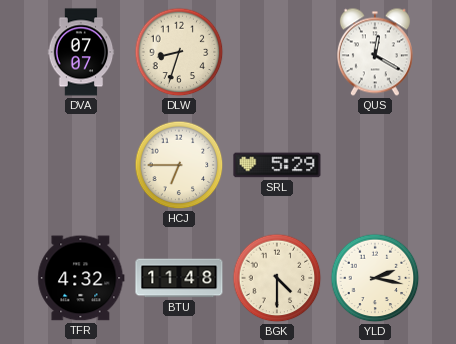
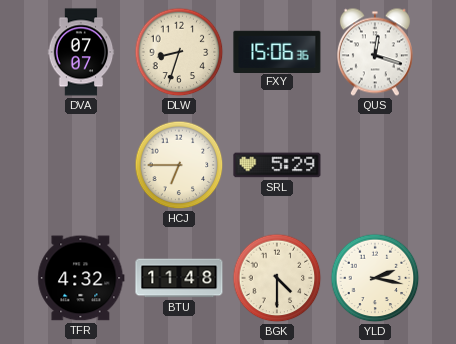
FXY: none -> 15:06 (277, 51)
QUS: 12:20 -> 12:18 (375, 52)
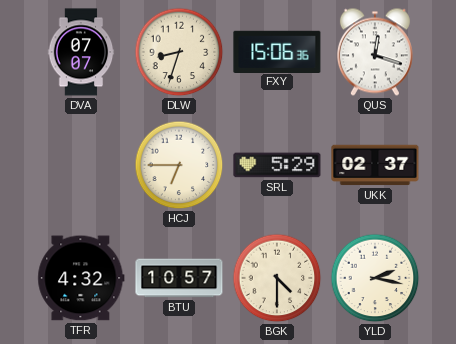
UKK: none -> 02:37 (375, 165)
BTU: 11:48 -> 10:57 (179, 278)
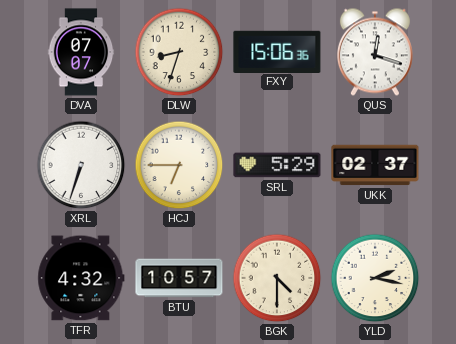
XRL: none -> 6:33 (81, 165)
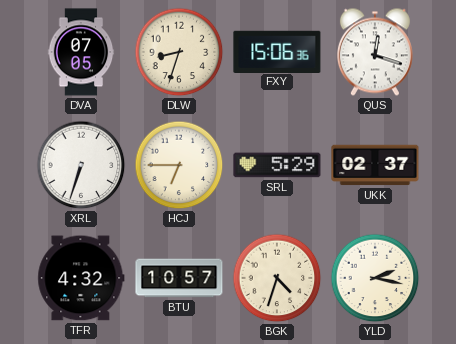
DVA: 07:07 -> 07:05 (81, 52)
BGK: 4:30 -> 4:33 (277, 278)
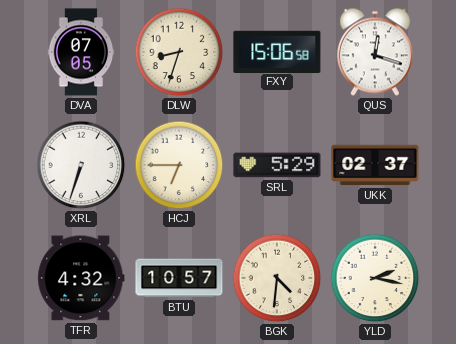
FXY: 15:06:36 -> 15:06:58 (277, 51)
BGK: 4:33 -> 4:31 (277, 278)
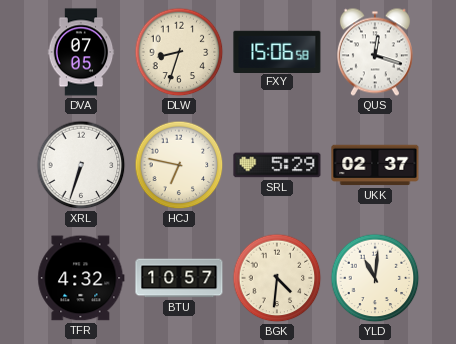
HCJ: 6:45 -> 6:47 (179, 165)
YLD: 2:17 -> 11:01 (375, 278)
